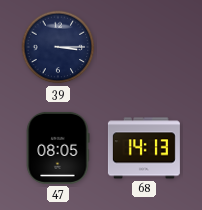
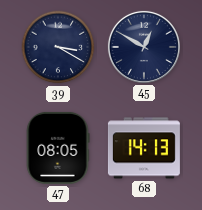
39: 3:15 -> 3:20 (58, 47)
45: none -> 12:50 (144, 47)
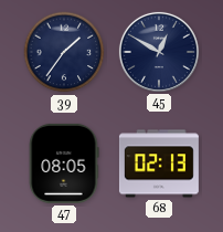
39: 3:20 -> 1:36 (64, 52)
68: 14:13 -> 02:13 (159, 164)
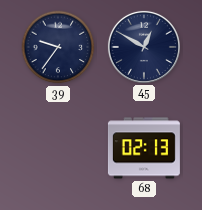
39: 1:36 -> 9:36 (58, 47)
47: 08:05 -> none (64, 164)
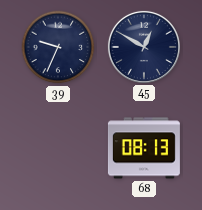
39: 9:36 -> 9:34 (58, 47)
68: 02:13 -> 08:13 (144, 148)
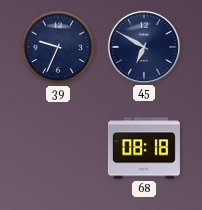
45: 12:50 -> 6:50 (144, 47)
68: 08:13 -> 08:18 (144, 148)
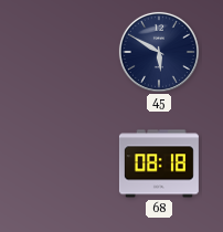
39: 9:34 -> none (58, 47)
45: 6:50 -> 5:50 (159, 52)
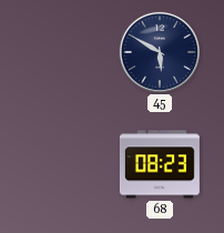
68: 08:18 -> 08:23 (160, 164)
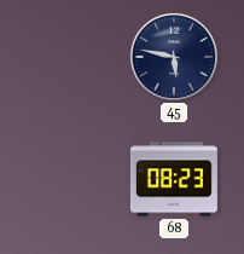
45: 5:50 -> 5:47 (174, 57)
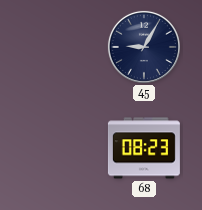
45: 5:47 -> 9:05 (144, 47)
